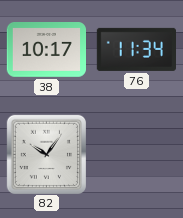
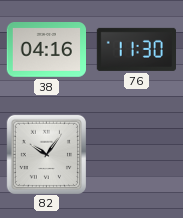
38: 10:17 -> 04:16 (46, 50)
76: 11:34 -> 11:30 (136, 49)
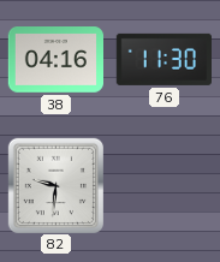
82: 10:06 -> 9:31 (55, 185)
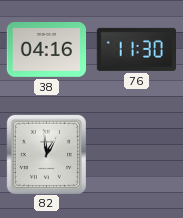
82: 9:31 -> 12:59 (46, 154)
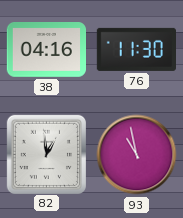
93: none -> 10:58 (137, 155)
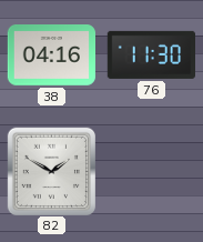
82: 12:59 -> 1:50 (51, 171)
93: 10:58 -> none (137, 155)
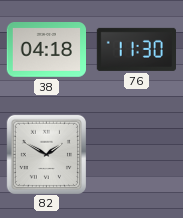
38: 04:16 -> 04:18 (46, 50)
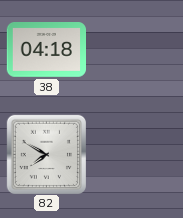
76: 11:30 -> none (136, 49)
82: 1:50 -> 7:50 (46, 154)
